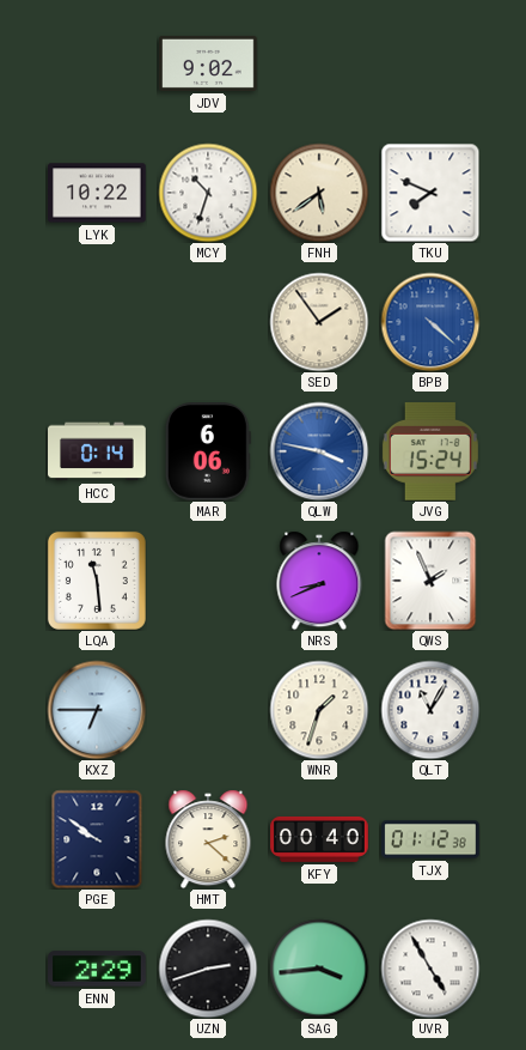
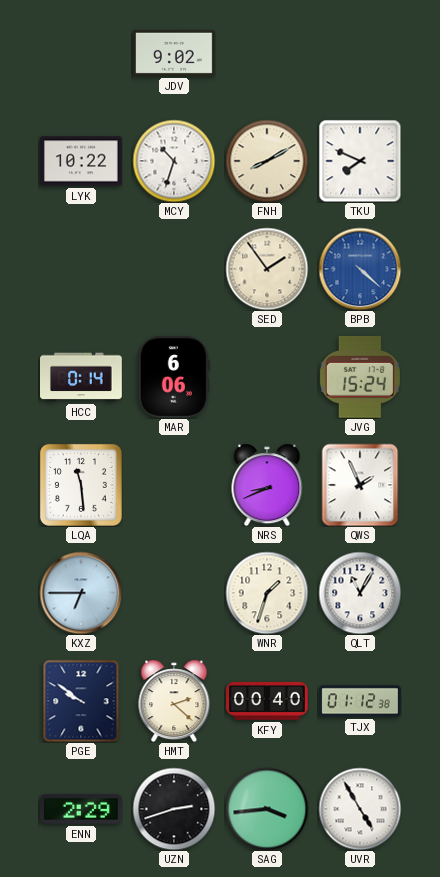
FNH: 5:39 -> 8:10 (267, 161)
QLW: 3:47 -> none (319, 451)
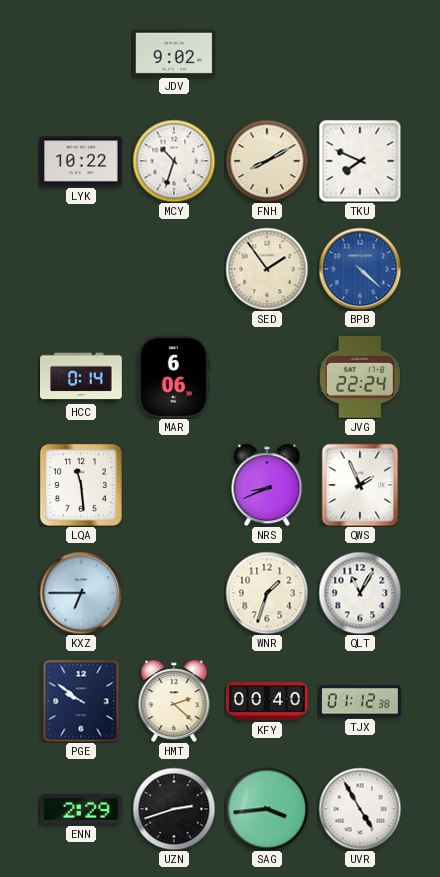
JVG: 15:24 -> 22:24 (360, 377)
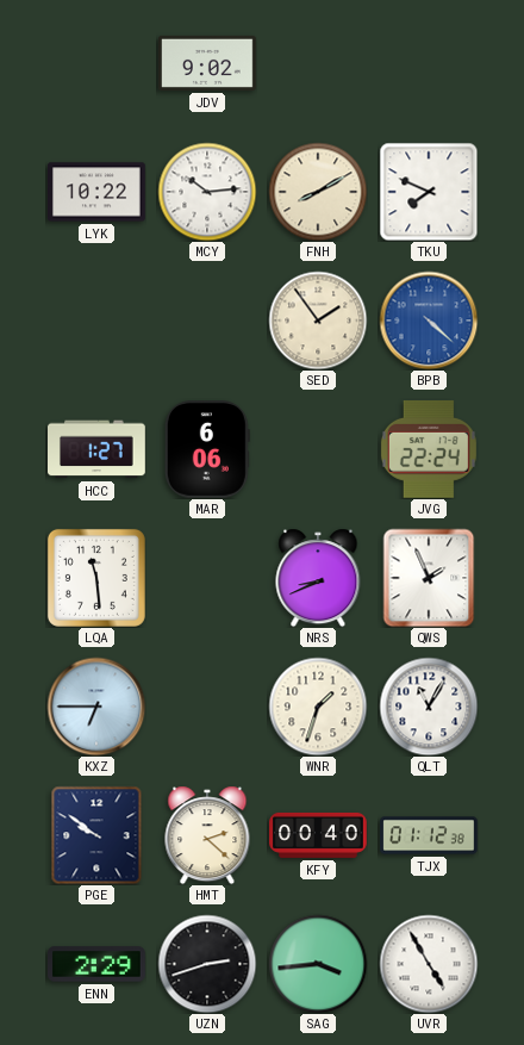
MCY: 10:33 -> 10:14 (207, 192)
HCC: 0:14 -> 1:27 (98, 449)
